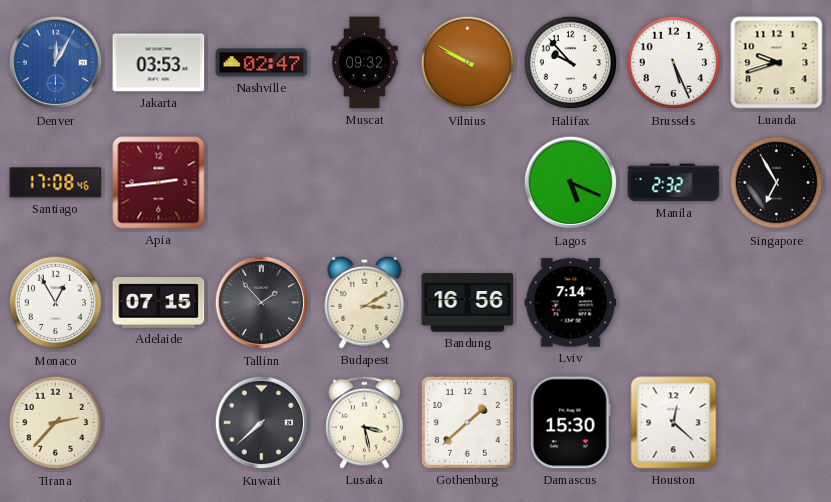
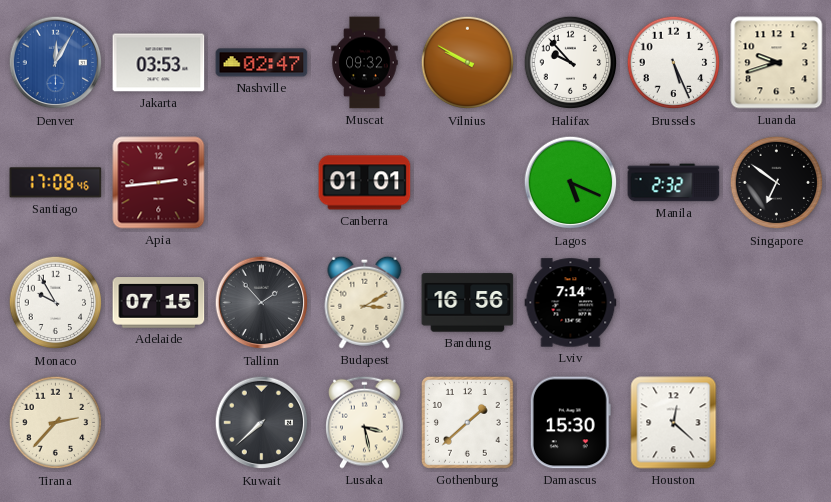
Canberra: none -> 01:01 (365, 183)
Singapore: 6:55 -> 6:51 (777, 183)
Monaco: 12:55 -> 9:55 (56, 303)
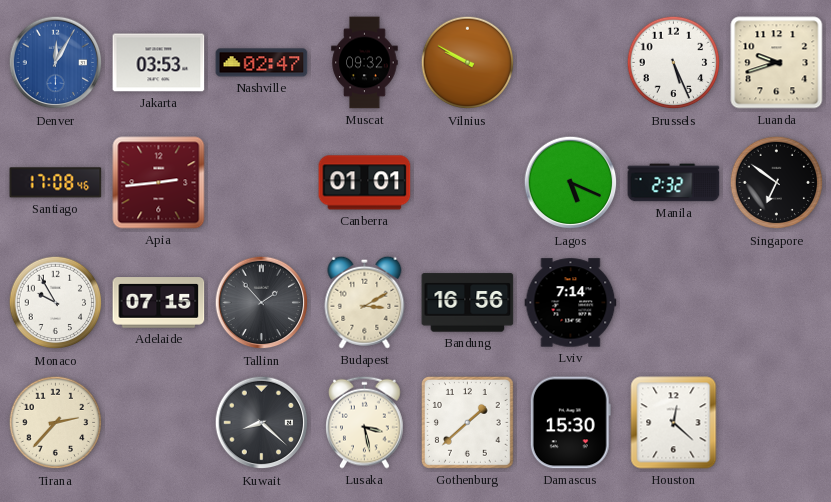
Halifax: 9:53 -> none (571, 63)
Kuwait: 7:38 -> 8:22 (262, 423)
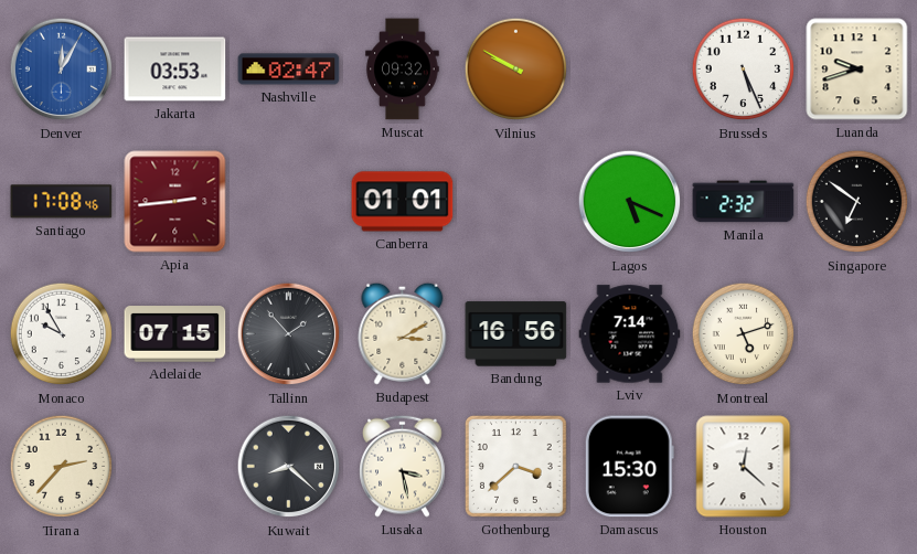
Montreal: none -> 5:12 (744, 334)
Gothenburg: 1:38 -> 3:38 (515, 466)
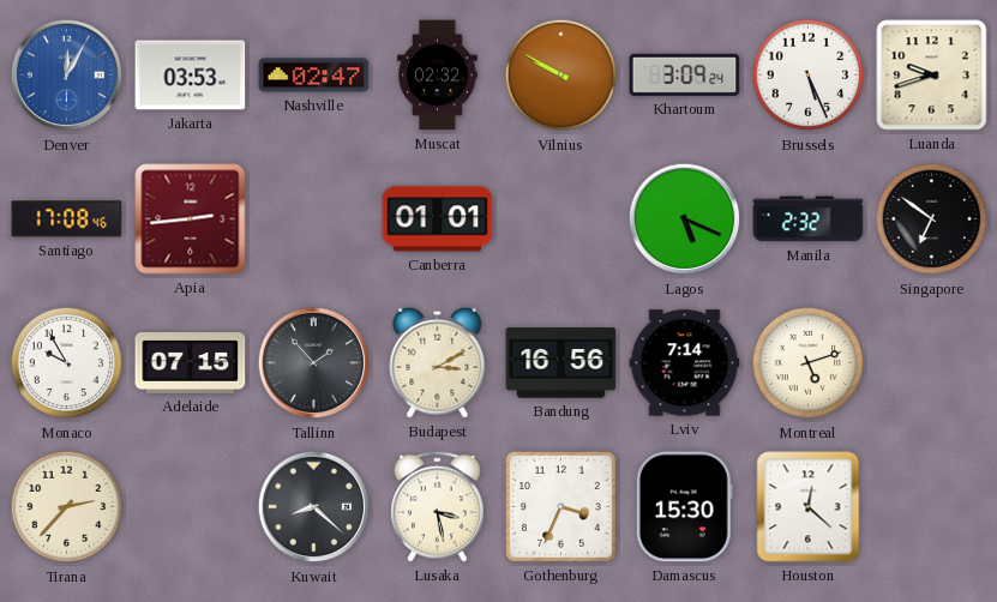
Muscat: 09:32 -> 02:32 (438, 76)
Khartoum: none -> 3:09 (685, 74)
Gothenburg: 3:38 -> 3:34 (560, 506)
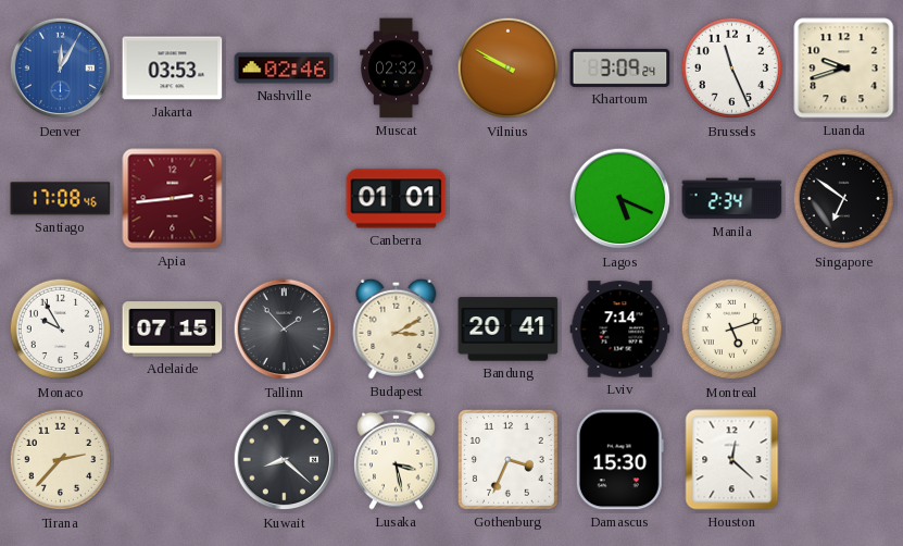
Nashville: 02:47 -> 02:46 (285, 69)
Brussels: 5:26 -> 11:26 (732, 69)
Manila: 2:32 -> 2:34 (732, 199)
Bandung: 16:56 -> 20:41 (509, 330)
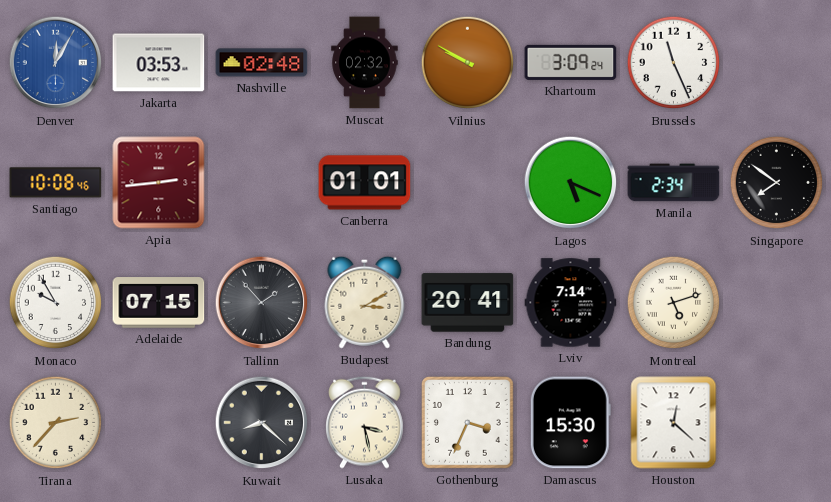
Nashville: 02:46 -> 02:48 (262, 63)
Luanda: 9:42 -> none (844, 69)
Santiago: 17:08 -> 10:08 (56, 183)
Singapore: 6:51 -> 7:51 (777, 183)
